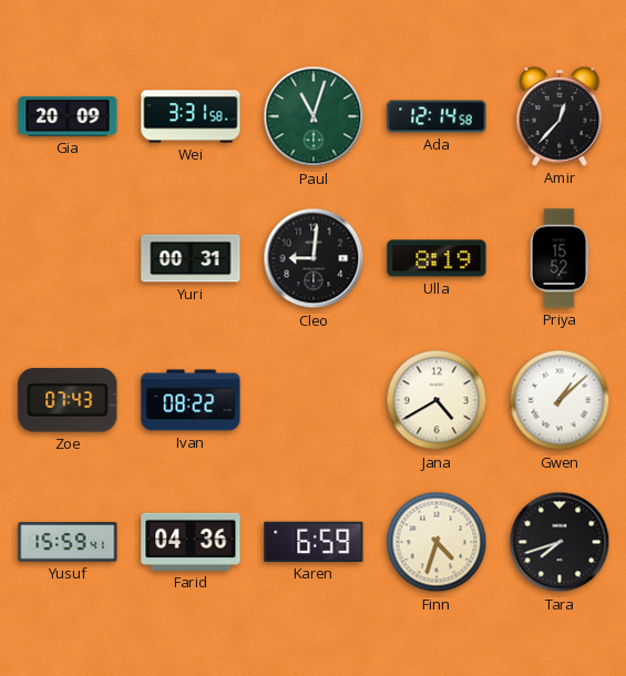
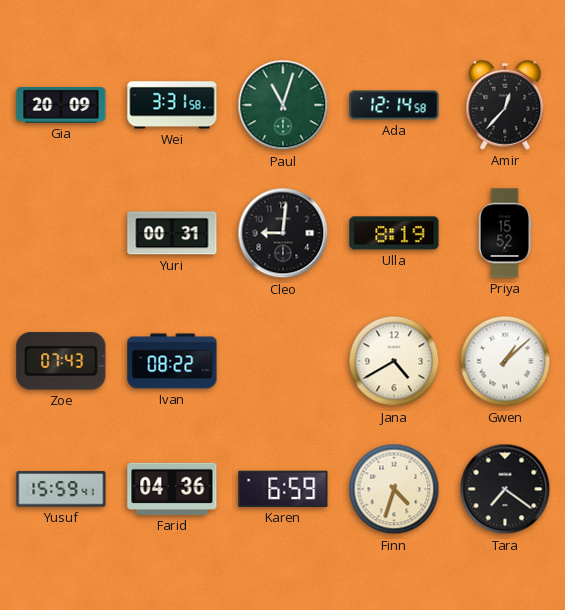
Tara: 7:42 -> 7:21 (505, 489)
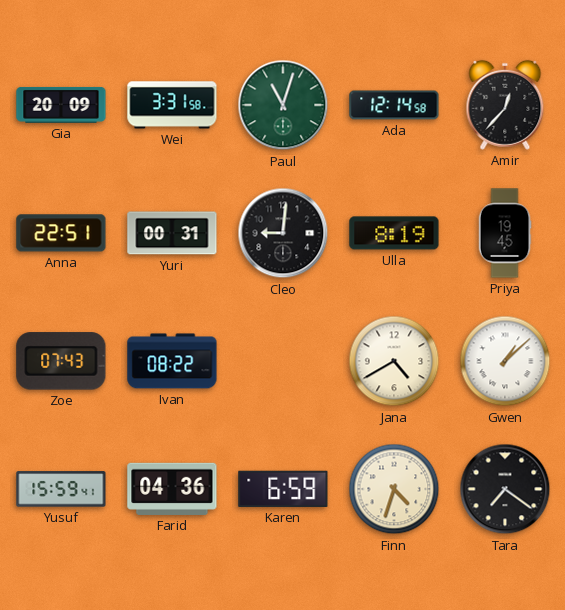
Anna: none -> 22:51 (61, 233)
Priya: 15:52 -> 19:45 (505, 233)
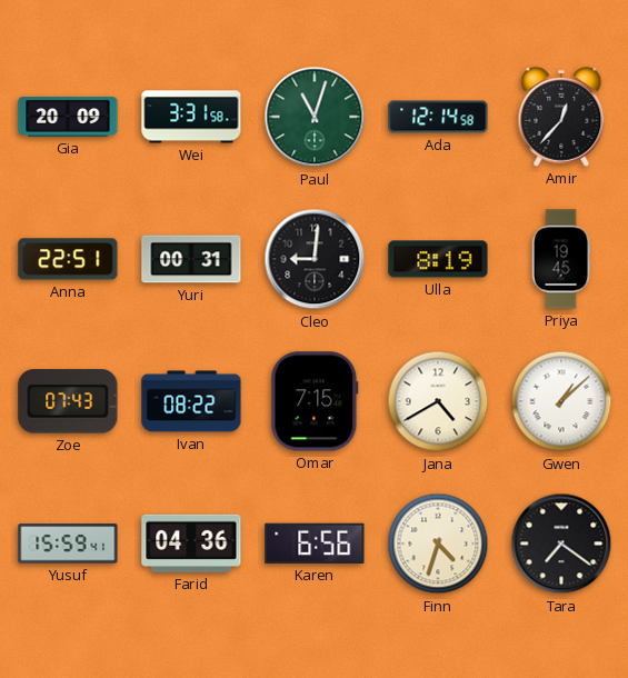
Omar: none -> 7:15 (315, 401)
Karen: 6:59 -> 6:56 (315, 544)
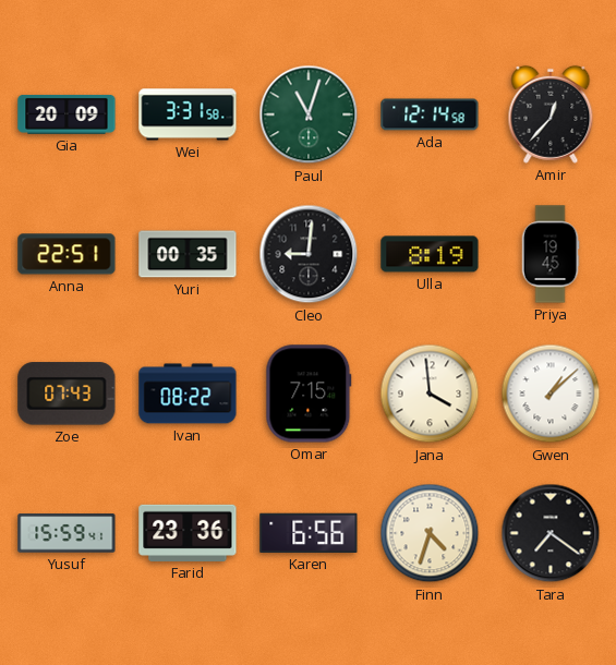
Yuri: 00:31 -> 00:35 (188, 254)
Jana: 4:40 -> 3:59 (430, 394)
Farid: 04:36 -> 23:36 (188, 533)
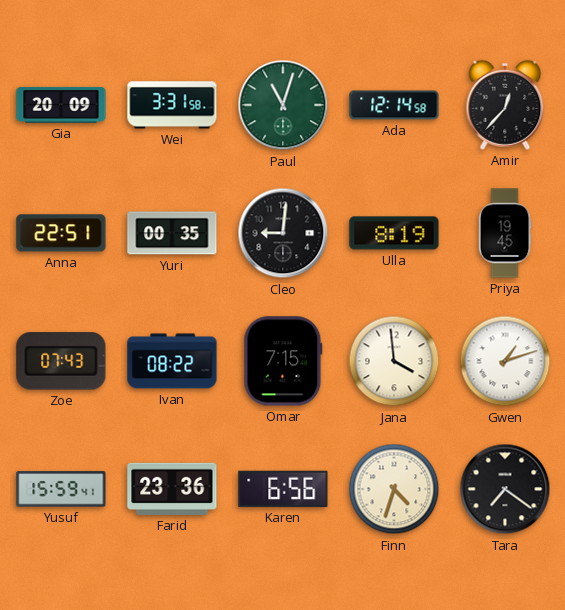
Gwen: 1:08 -> 1:12 (505, 361)
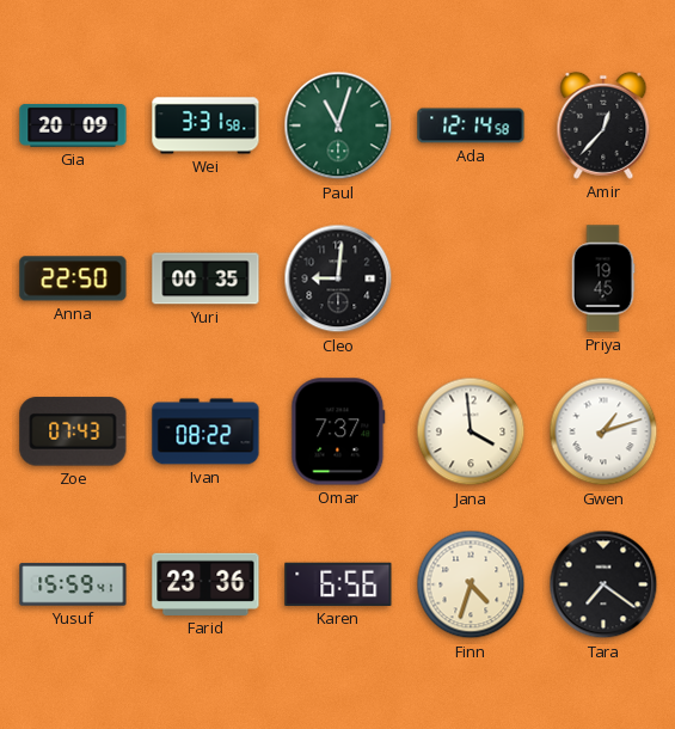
Anna: 22:51 -> 22:50 (73, 278)
Ulla: 8:19 -> none (394, 233)
Omar: 7:15 -> 7:37 (338, 431)
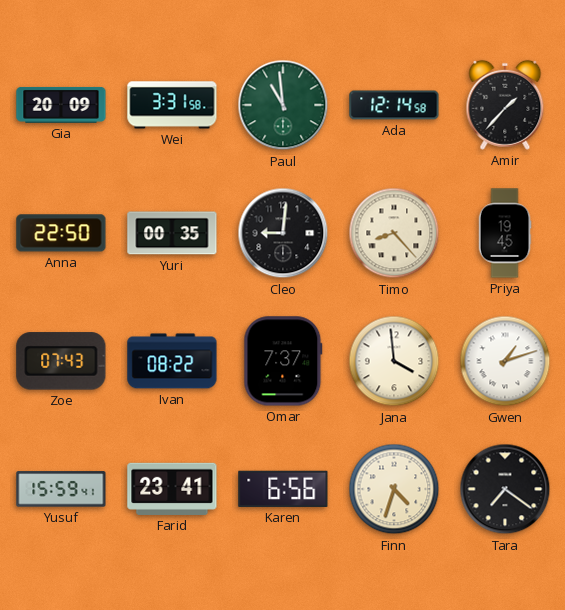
Paul: 11:03 -> 10:59 (283, 105)
Amir: 12:37 -> 1:37 (505, 105)
Timo: none -> 8:23 (394, 233)
Farid: 23:36 -> 23:41 (172, 489)
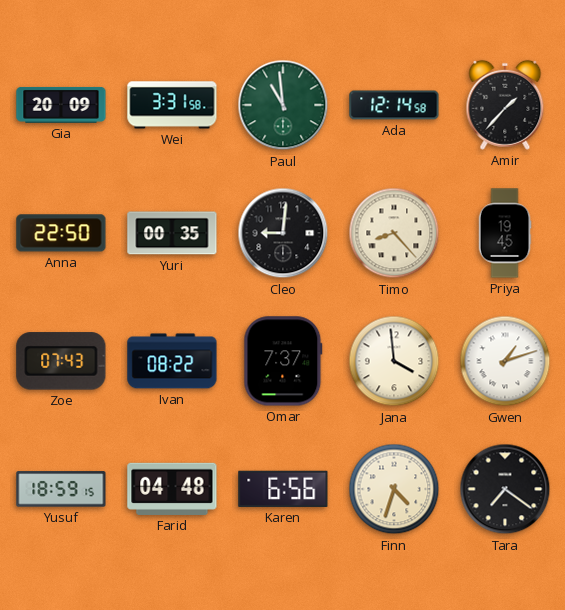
Yusuf: 15:59 -> 18:59 (61, 489)
Farid: 23:41 -> 04:48 (172, 489)
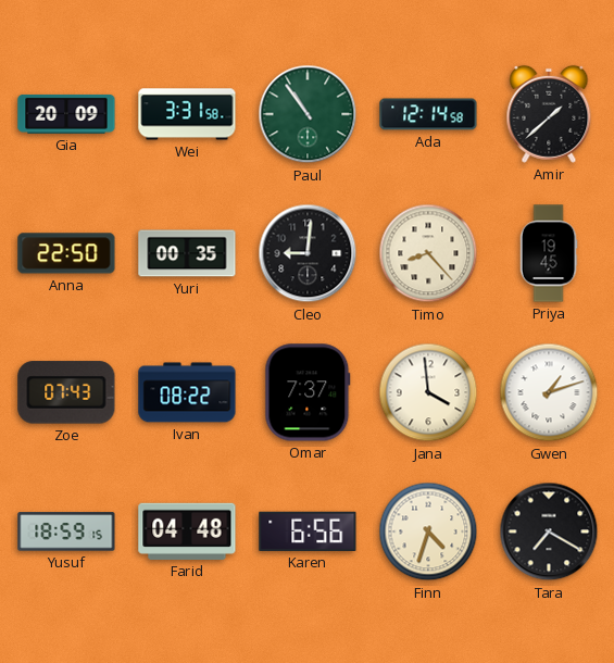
Paul: 10:59 -> 10:54 (308, 114)
Amir: 1:37 -> 1:38 (549, 114)
Tara: 7:21 -> 7:20 (549, 531)
